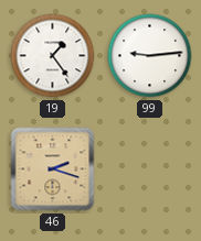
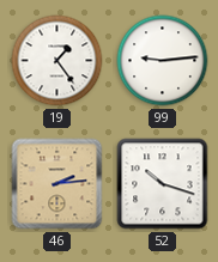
46: 2:18 -> 2:14 (57, 184)
52: none -> 10:18 (163, 184)
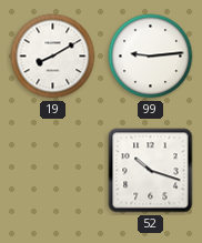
19: 1:24 -> 8:10 (53, 57)
46: 2:14 -> none (57, 184)
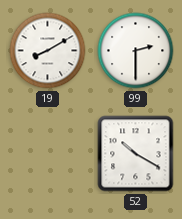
99: 9:14 -> 2:30 (136, 51)
52: 10:18 -> 10:20 (136, 154)
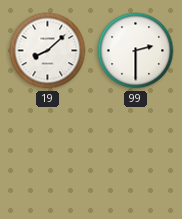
19: 8:10 -> 8:08 (48, 51)
52: 10:20 -> none (136, 154)
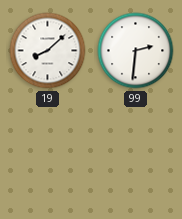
99: 2:30 -> 2:31 (136, 51)
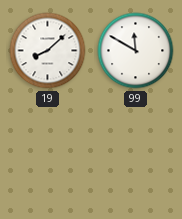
99: 2:31 -> 11:50 (136, 51)
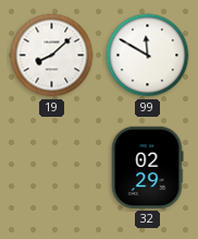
32: none -> 02:29 (147, 167)
